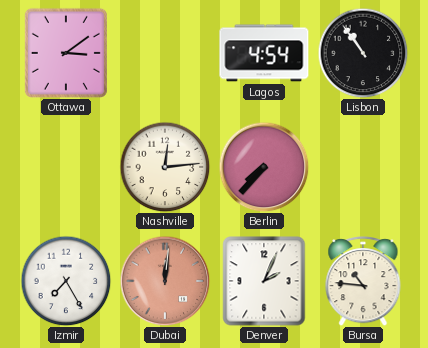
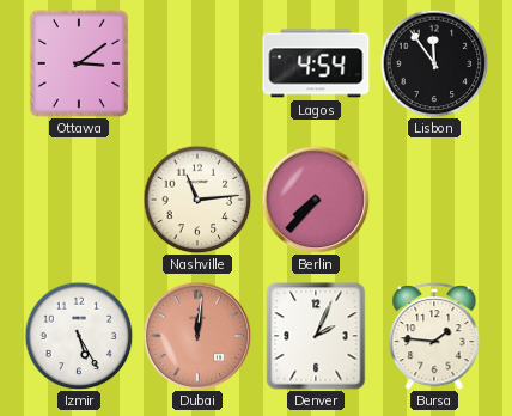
Lisbon: 10:54 -> 11:54 (434, 63)
Nashville: 12:14 -> 11:14 (197, 200)
Izmir: 7:25 -> 5:25 (79, 336)
Bursa: 10:46 -> 1:46 (434, 336)
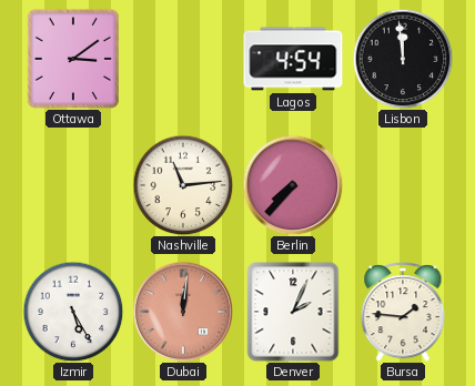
Lisbon: 11:54 -> 11:59 (403, 59)
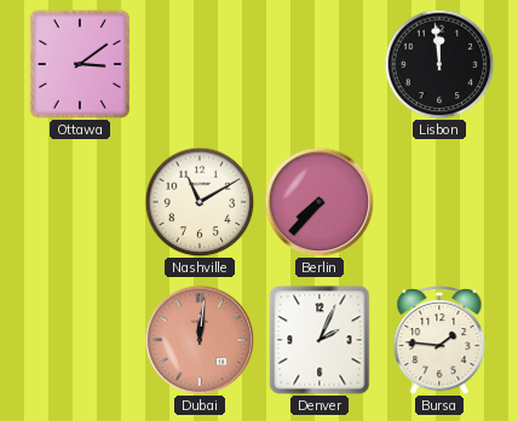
Lagos: 4:54 -> none (293, 59)
Nashville: 11:14 -> 11:10 (200, 202)
Izmir: 5:25 -> none (73, 312)
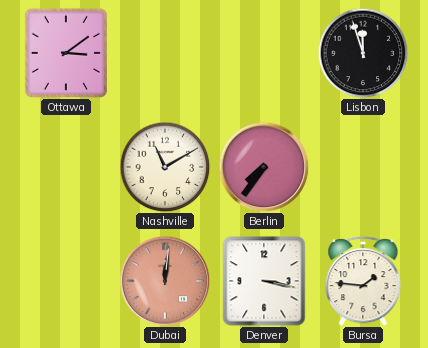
Lisbon: 11:59 -> 11:57 (363, 53)
Berlin: 7:37 -> 7:36 (264, 167)
Denver: 2:04 -> 3:17 (264, 281)
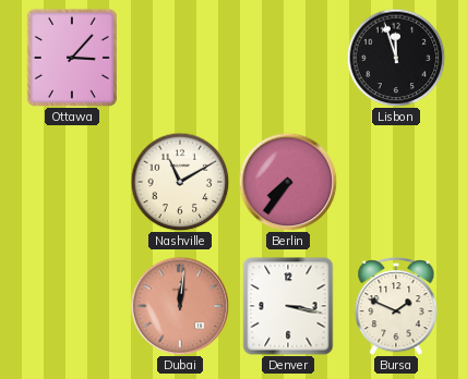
Ottawa: 3:09 -> 3:07 (72, 58)
Bursa: 1:46 -> 1:49 (396, 306)
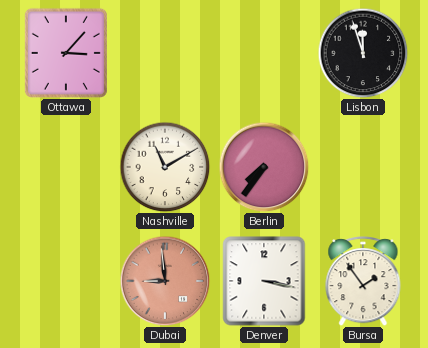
Dubai: 12:01 -> 8:59 (165, 281)
Bursa: 1:49 -> 1:54 (363, 281)
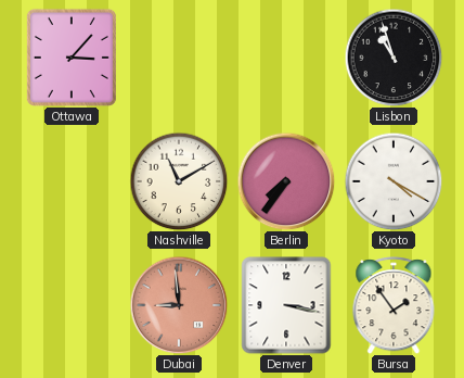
Lisbon: 11:57 -> 10:57 (394, 58)
Kyoto: none -> 4:20 (394, 181)
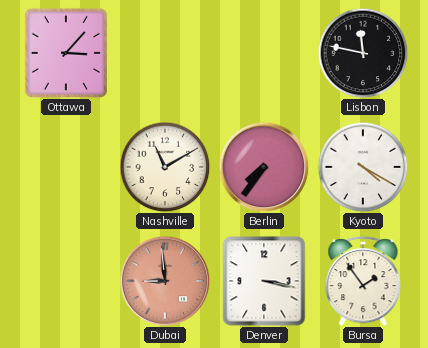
Lisbon: 10:57 -> 11:47 (363, 53)
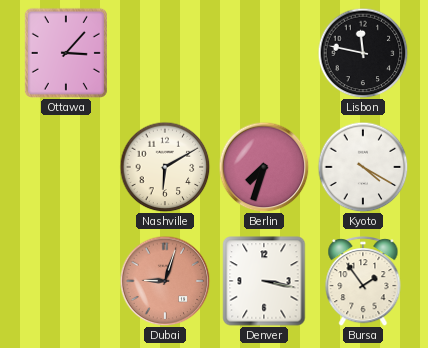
Nashville: 11:10 -> 6:10 (165, 167)
Berlin: 7:36 -> 7:33 (264, 167)
Dubai: 8:59 -> 9:03 (165, 281)
